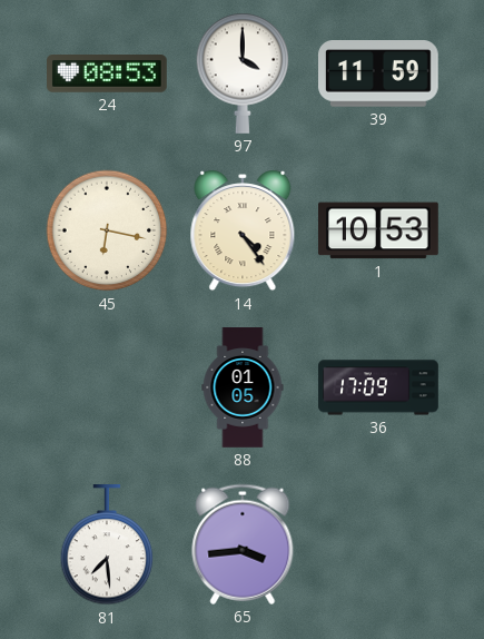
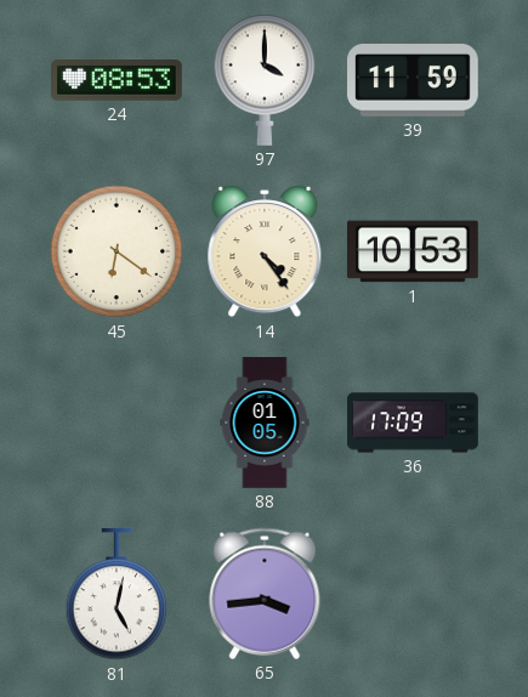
45: 6:17 -> 6:21 (117, 251)
81: 7:29 -> 5:02 (117, 595)
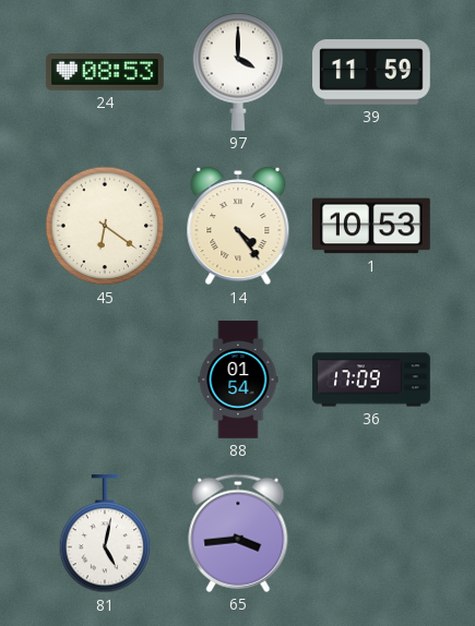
88: 01:05 -> 01:54 (238, 380)
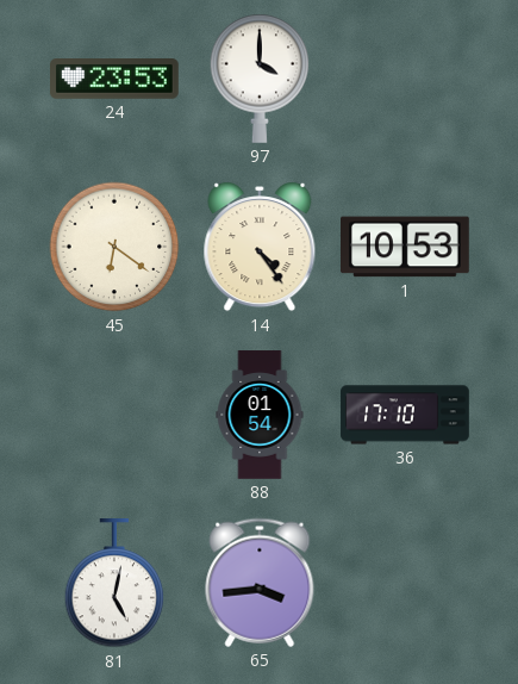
24: 08:53 -> 23:53 (116, 79)
39: 11:59 -> none (372, 73)
36: 17:09 -> 17:10 (405, 415)
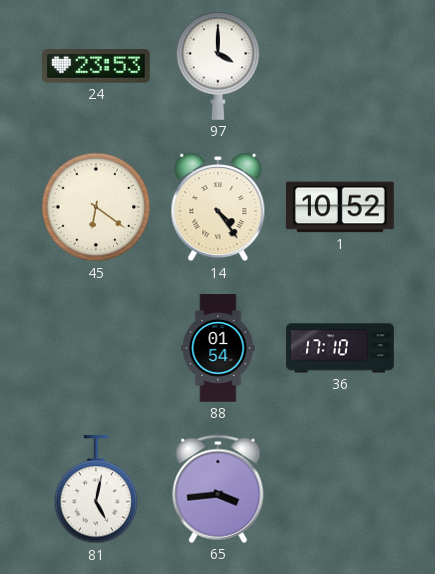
1: 10:53 -> 10:52 (341, 207)
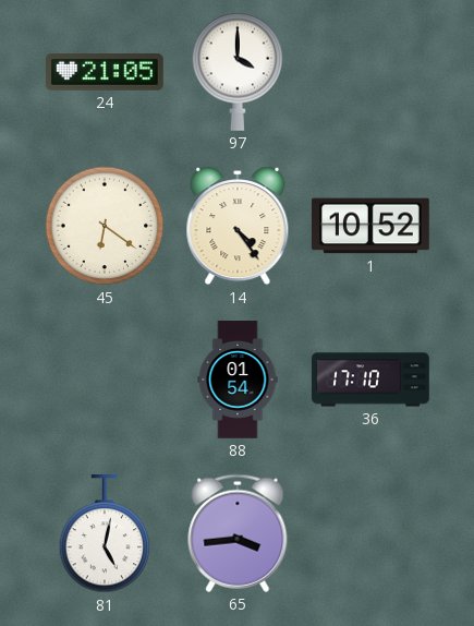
24: 23:53 -> 21:05 (106, 72)
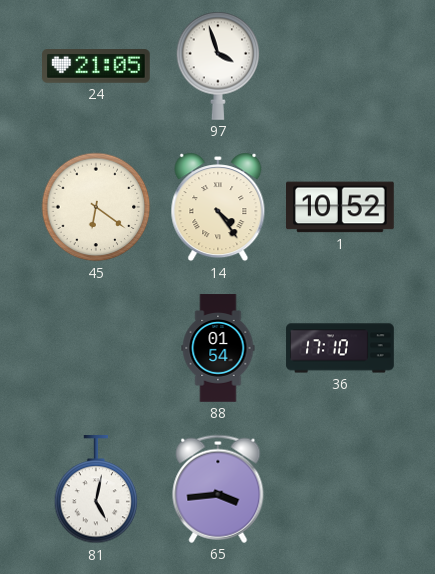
97: 4:00 -> 3:57 (218, 66)
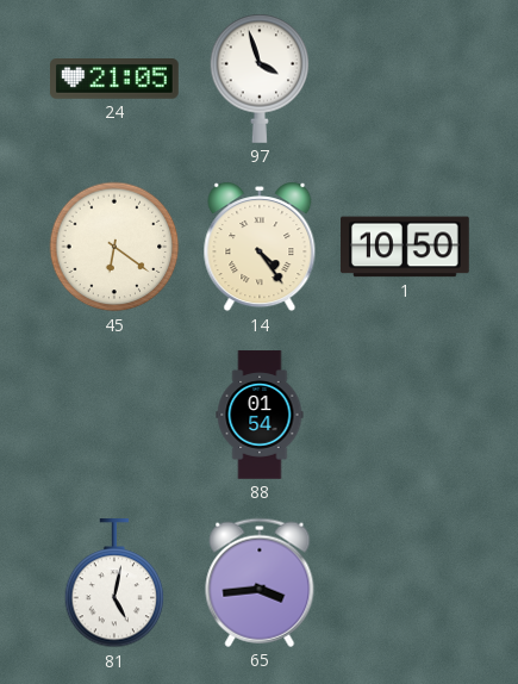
1: 10:52 -> 10:50 (406, 247)
36: 17:10 -> none (340, 348)
